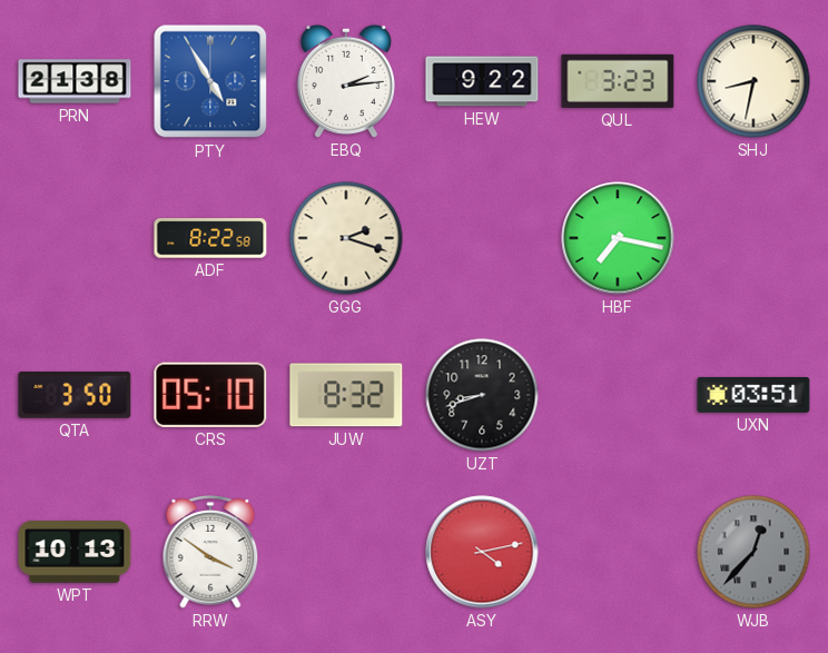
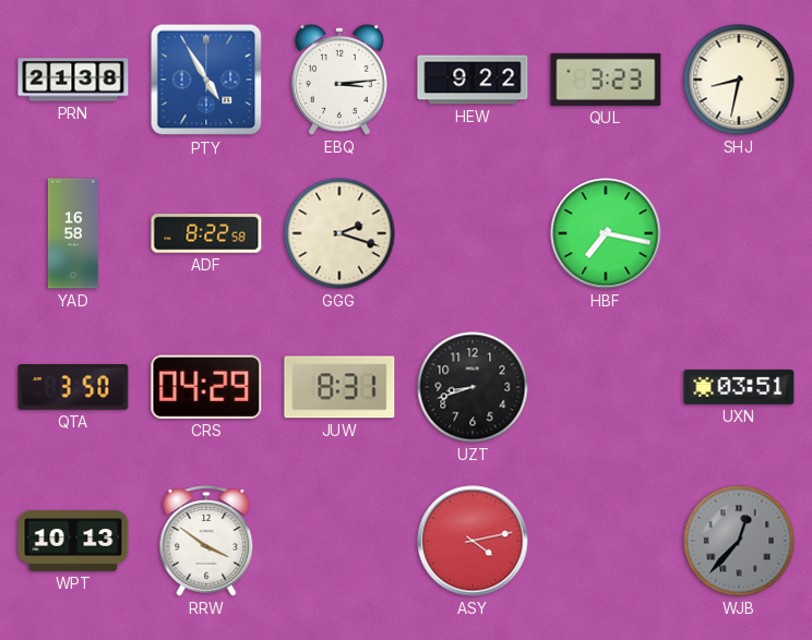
EBQ: 2:14 -> 3:14 (339, 80)
YAD: none -> 16:58 (73, 233)
CRS: 05:10 -> 04:29 (206, 387)
JUW: 8:32 -> 8:31 (339, 387)
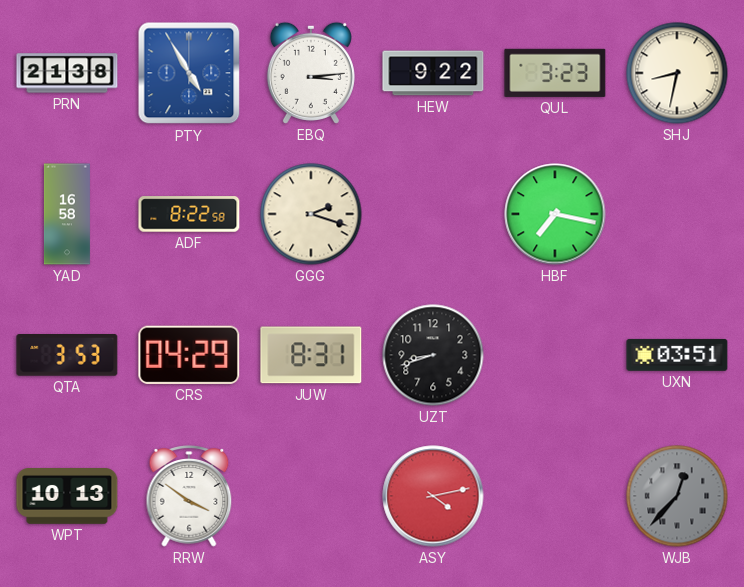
QTA: 3:50 -> 3:53 (67, 356)
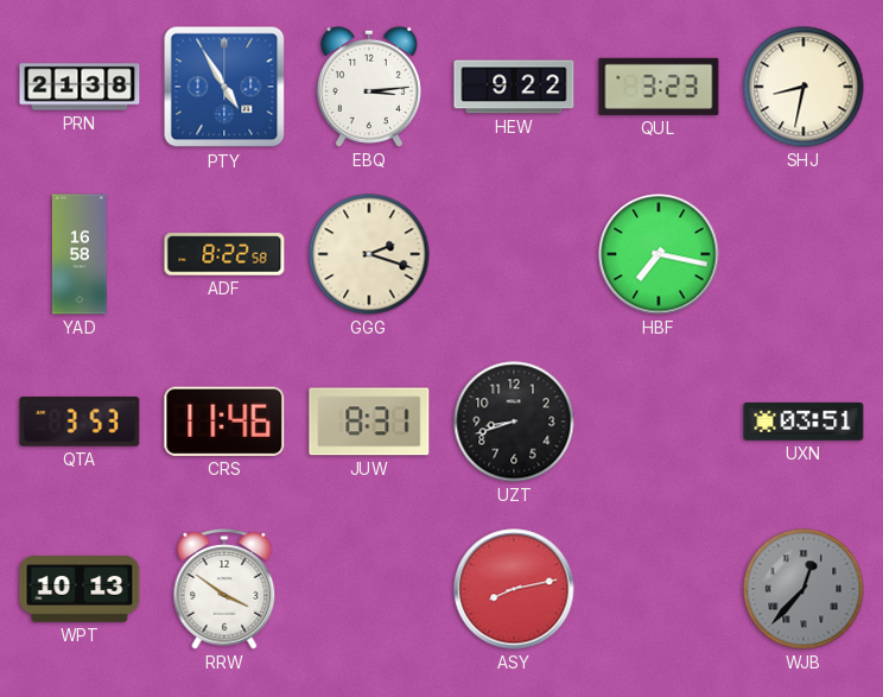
CRS: 04:29 -> 11:46 (224, 422)
ASY: 4:13 -> 8:13 (514, 589)
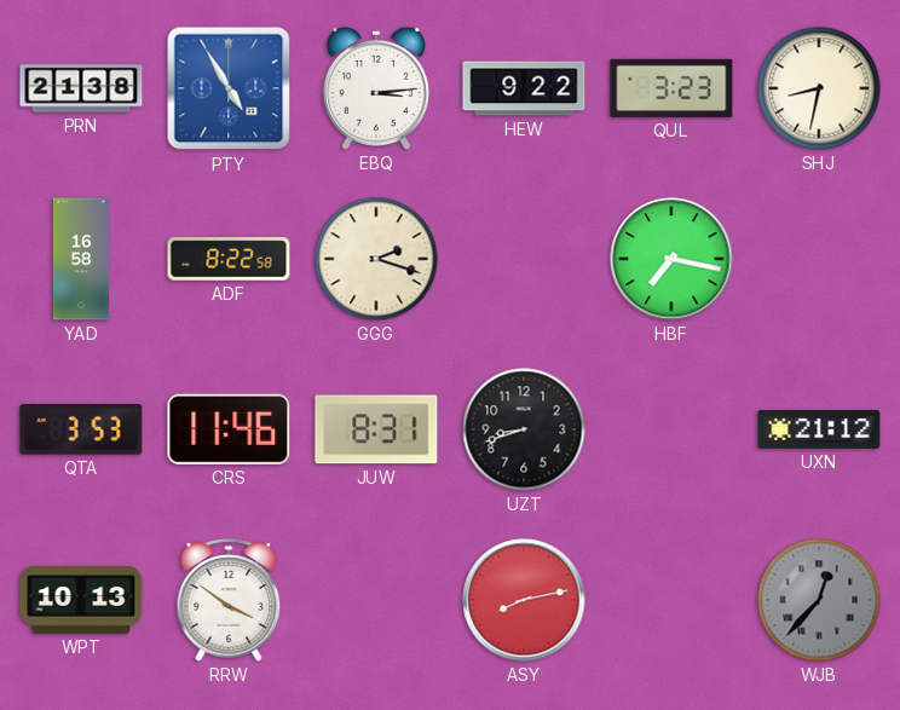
UXN: 03:51 -> 21:12 (819, 429)
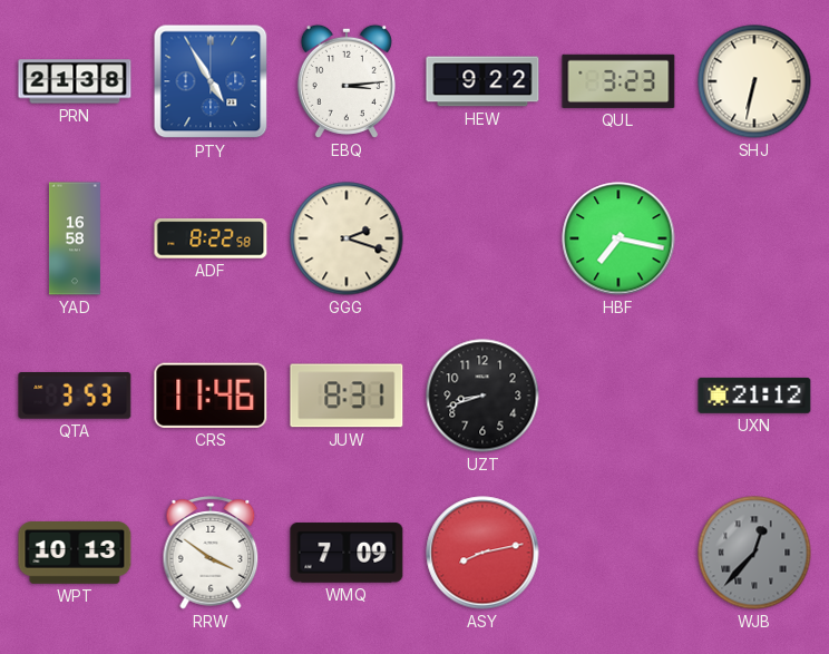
SHJ: 8:32 -> 6:32 (754, 81)
WMQ: none -> 7:09 (347, 553)
